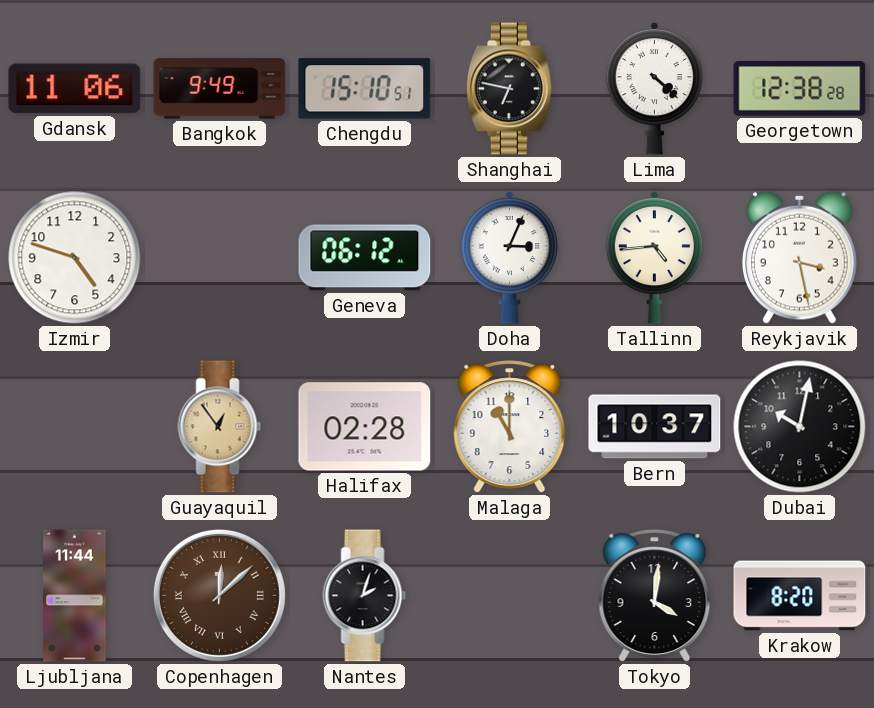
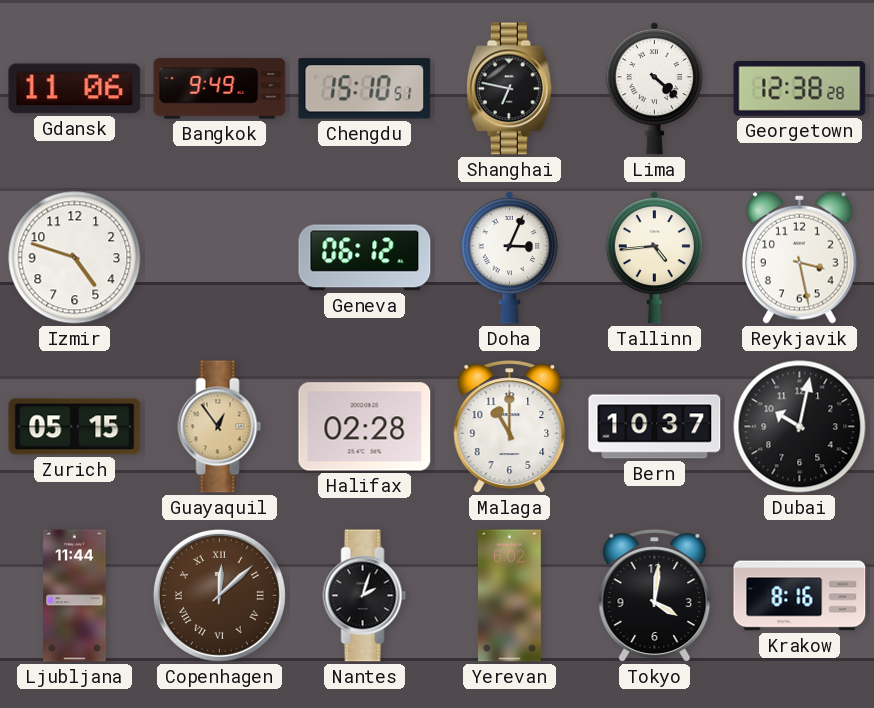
Zurich: none -> 05:15 (75, 427)
Yerevan: none -> 6:02 (509, 596)
Krakow: 8:20 -> 8:16 (800, 596)
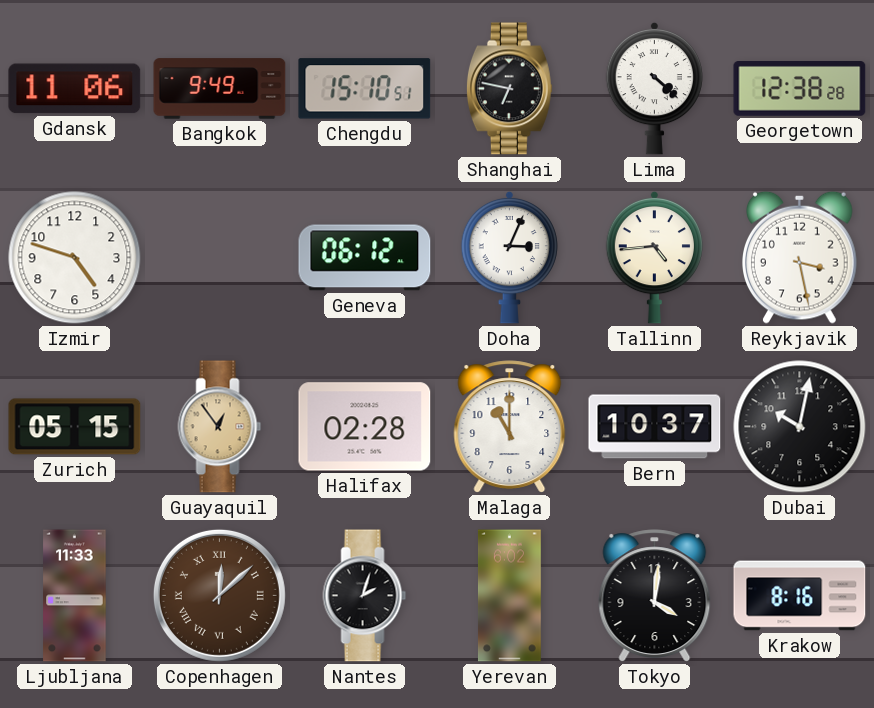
Ljubljana: 11:44 -> 11:33 (75, 596)
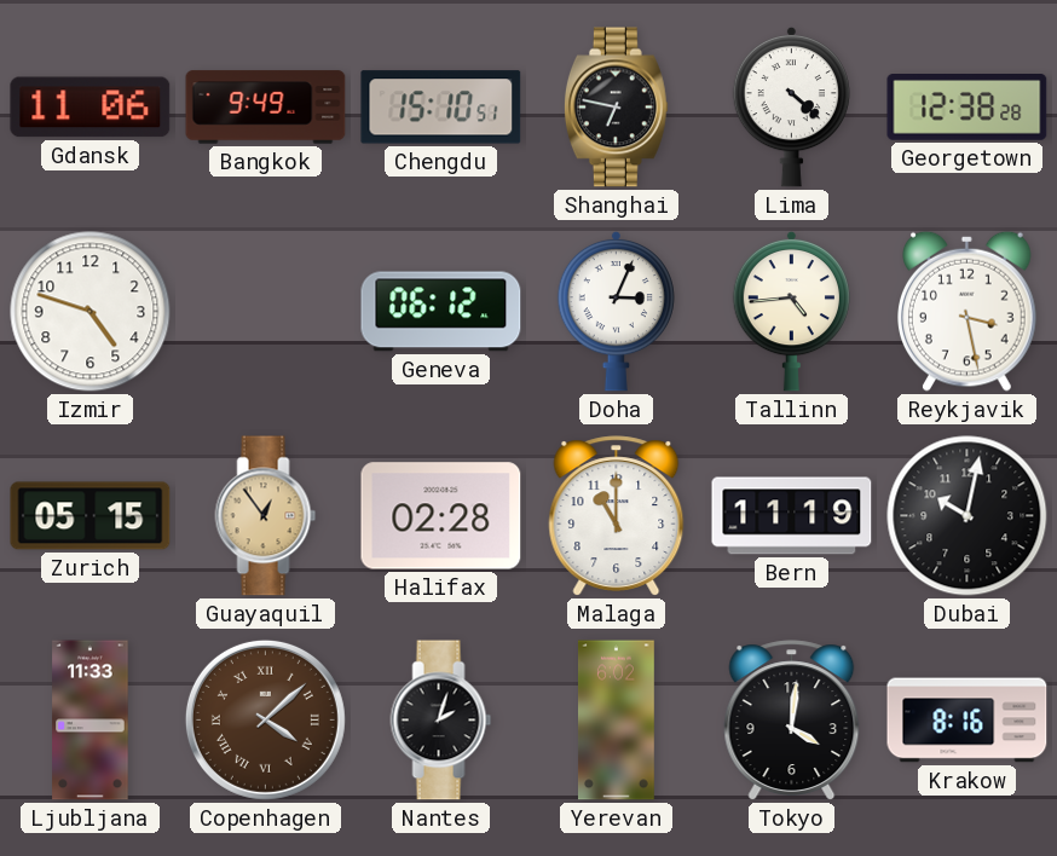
Bern: 10:37 -> 11:19 (792, 516)
Copenhagen: 12:08 -> 4:08 (265, 719)
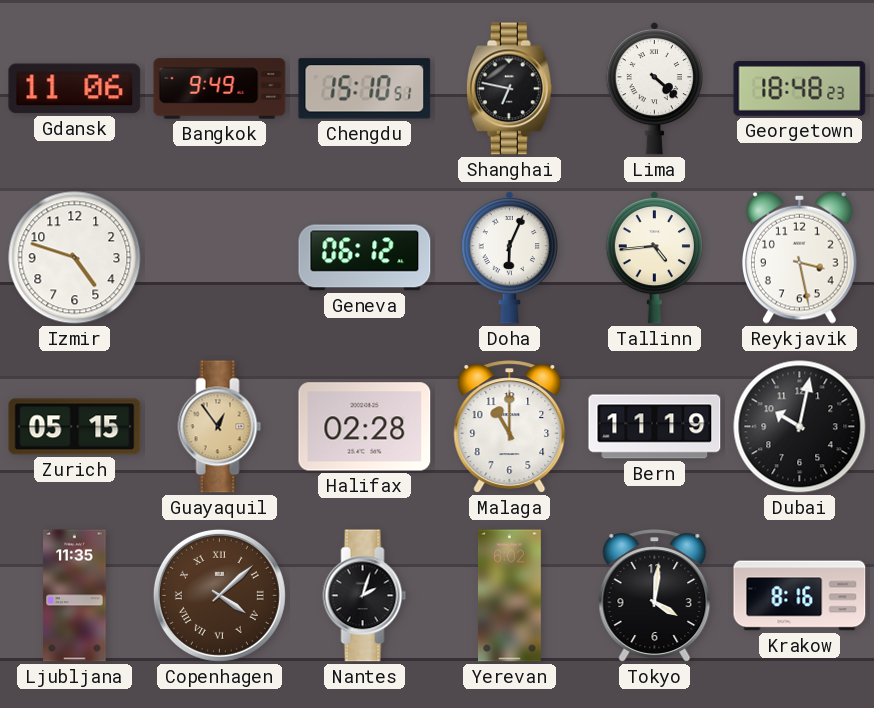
Georgetown: 12:38 -> 18:48 (800, 89)
Doha: 3:04 -> 6:04 (509, 257)
Ljubljana: 11:33 -> 11:35 (75, 596)
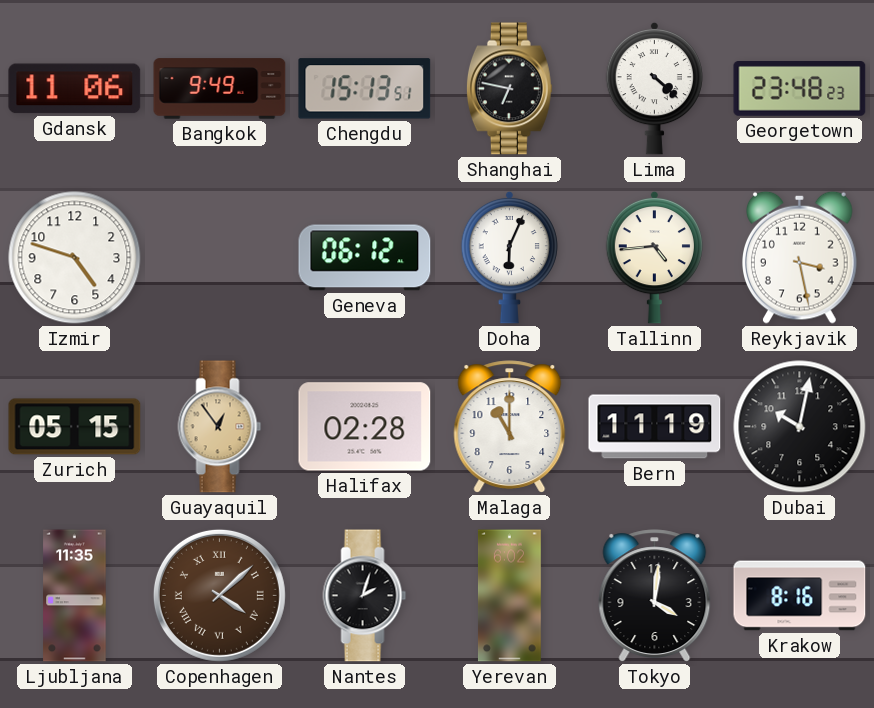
Chengdu: 15:10 -> 15:13 (365, 89)
Georgetown: 18:48 -> 23:48 (800, 89)
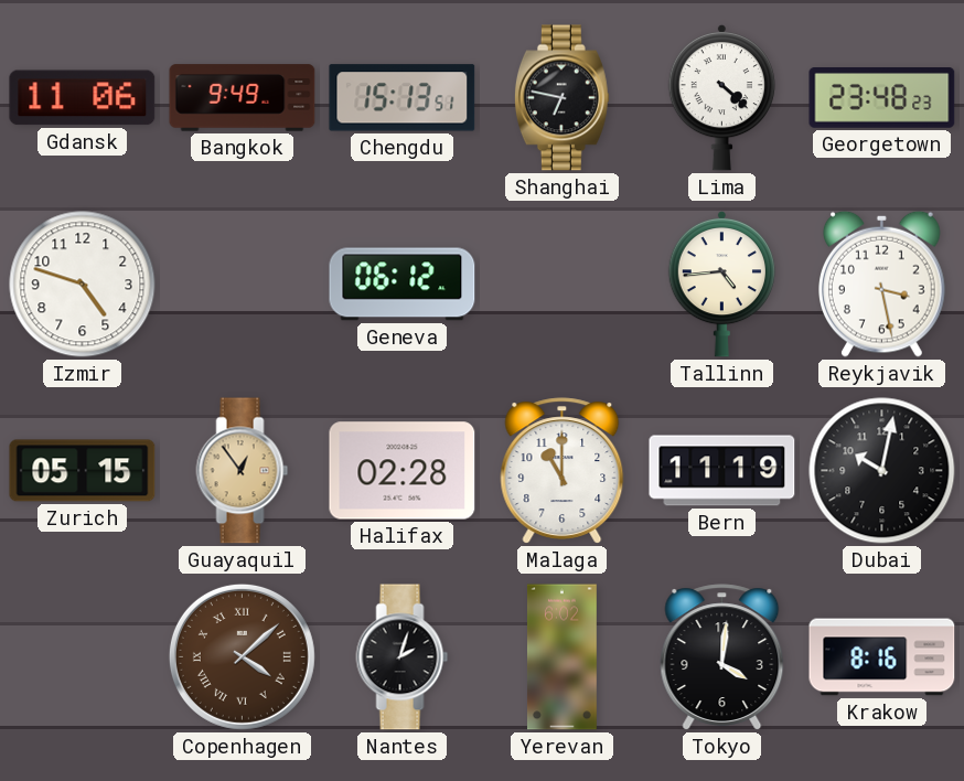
Doha: 6:04 -> none (509, 257)
Ljubljana: 11:35 -> none (75, 596)
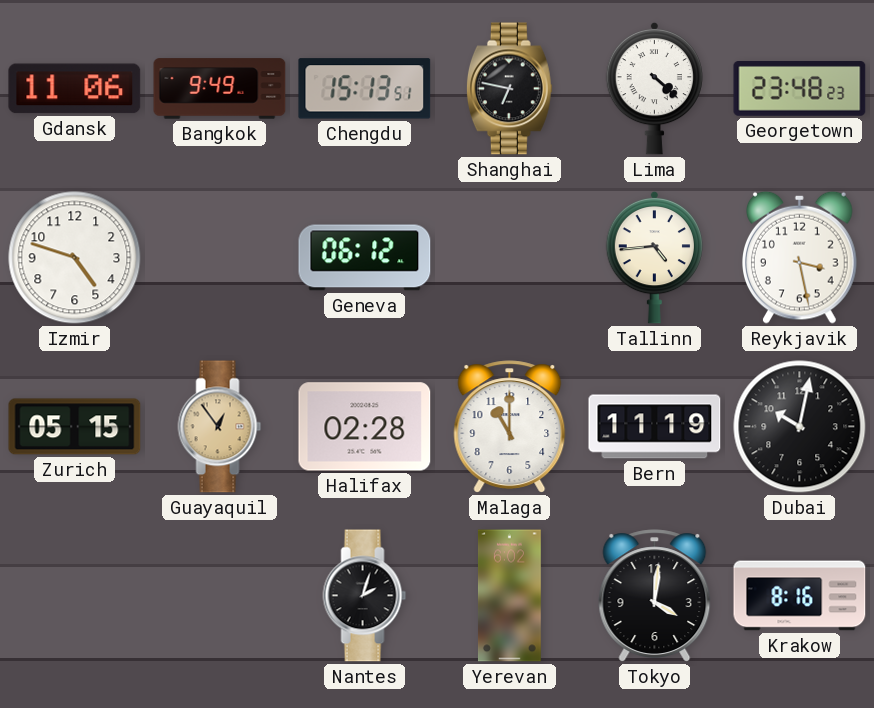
Copenhagen: 4:08 -> none (242, 656)
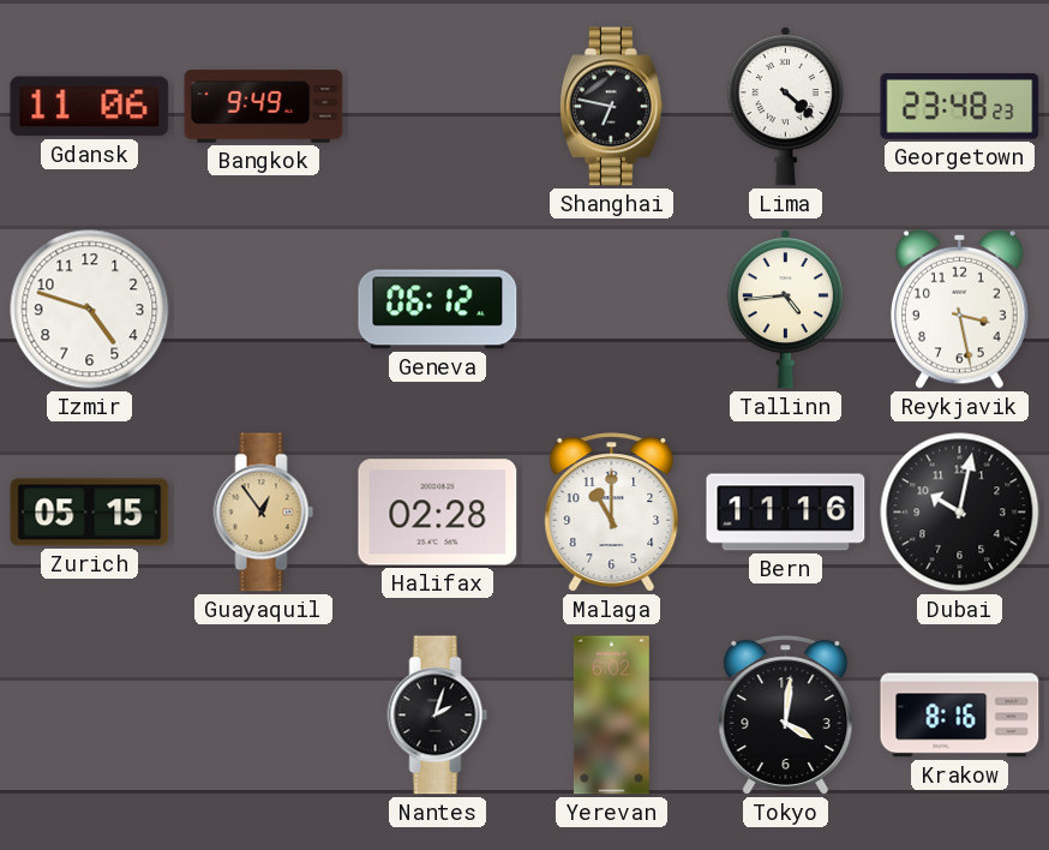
Chengdu: 15:13 -> none (365, 89)
Bern: 11:19 -> 11:16 (786, 513)
